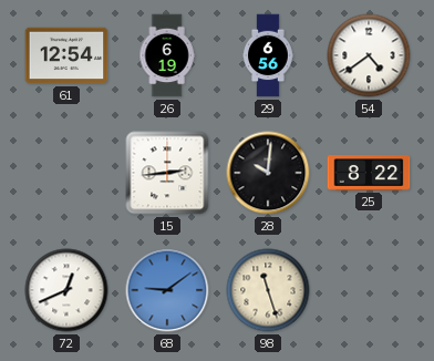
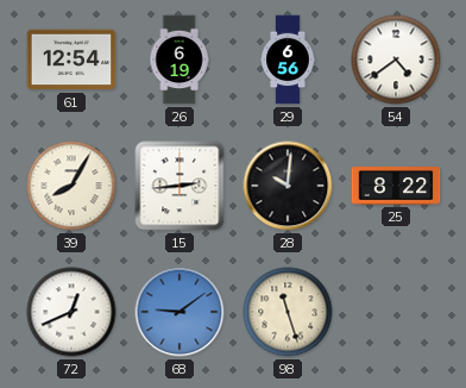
39: none -> 8:05 (71, 186)
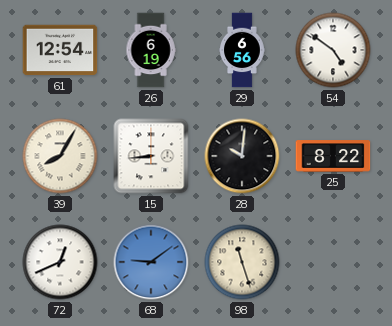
54: 4:39 -> 4:51 (333, 50)
15: 2:44 -> 8:44 (151, 156)
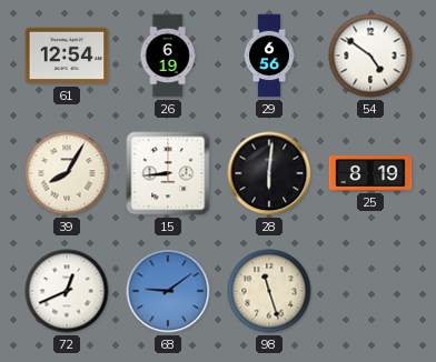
28: 10:01 -> 6:01 (269, 173)
25: 8:22 -> 8:19 (370, 173)
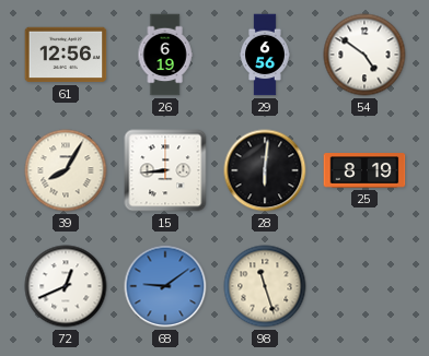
61: 12:54 -> 12:56 (66, 55)
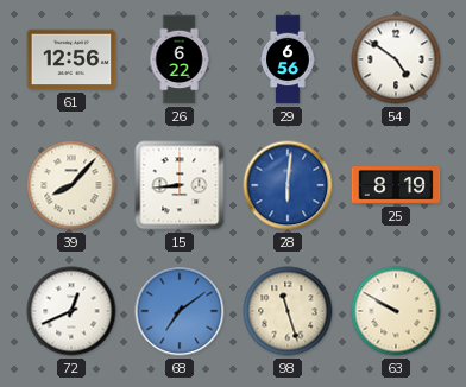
26: 6:19 -> 6:22 (180, 59)
39: 8:05 -> 8:07 (71, 185)
28 dial: black -> blue (288, 185)
68: 9:09 -> 7:09 (180, 311)
63: none -> 9:50 (396, 311)
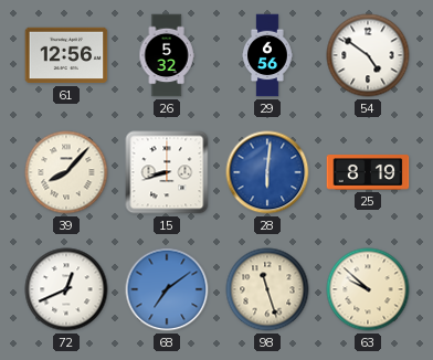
26: 6:22 -> 5:32 (167, 55)
15: 8:44 -> 8:42 (167, 172)
63: 9:50 -> 9:52 (368, 289)
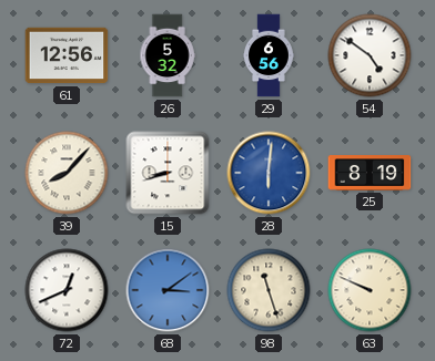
68: 7:09 -> 3:09 (168, 290)
63: 9:52 -> 9:49 (370, 290)
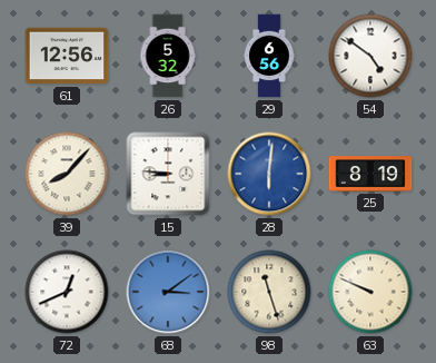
15: 8:42 -> 8:46 (168, 174)
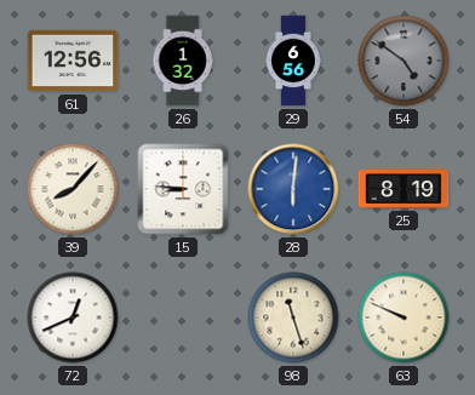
26: 5:32 -> 1:32 (183, 61)
54 dial: white -> grey (404, 61)
68: 3:09 -> none (168, 292)
